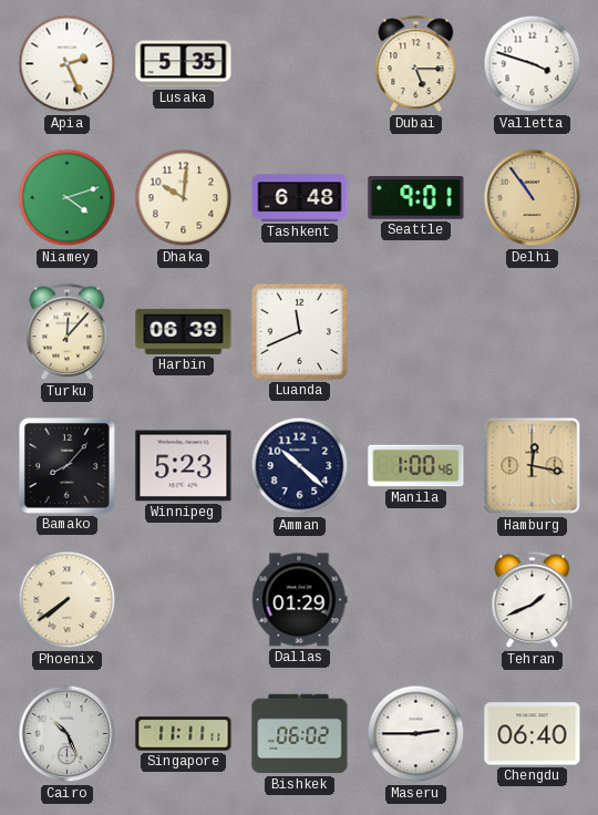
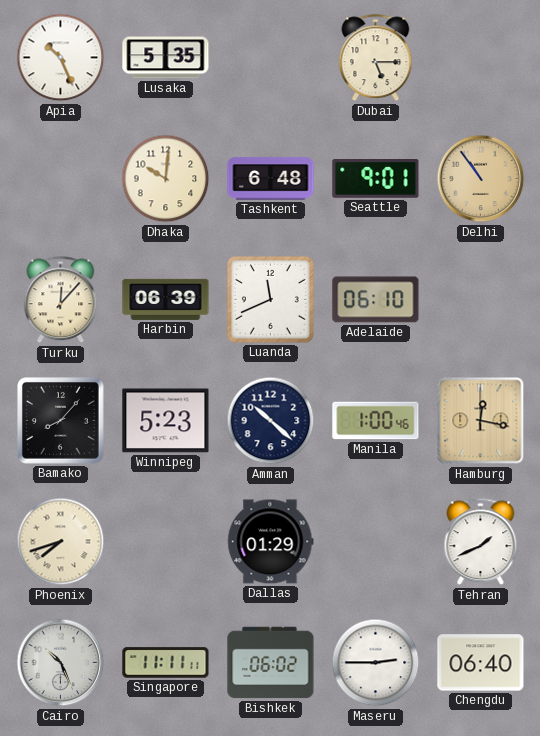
Apia: 2:26 -> 10:26 (61, 58)
Valletta: 3:48 -> none (533, 64)
Niamey: 4:12 -> none (68, 198)
Adelaide: none -> 06:10 (376, 300)
Phoenix: 7:39 -> 7:42 (61, 542)
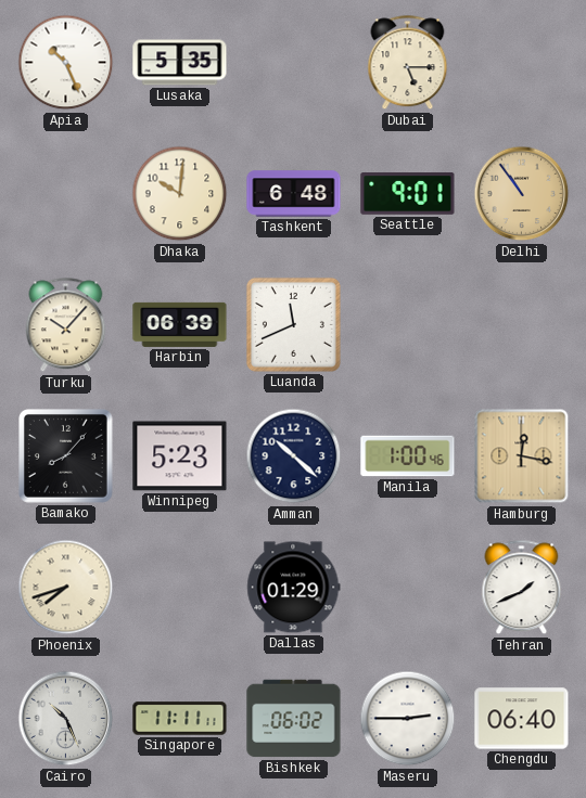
Turku: 12:07 -> 10:07 (66, 325)
Adelaide: 06:10 -> none (376, 300)
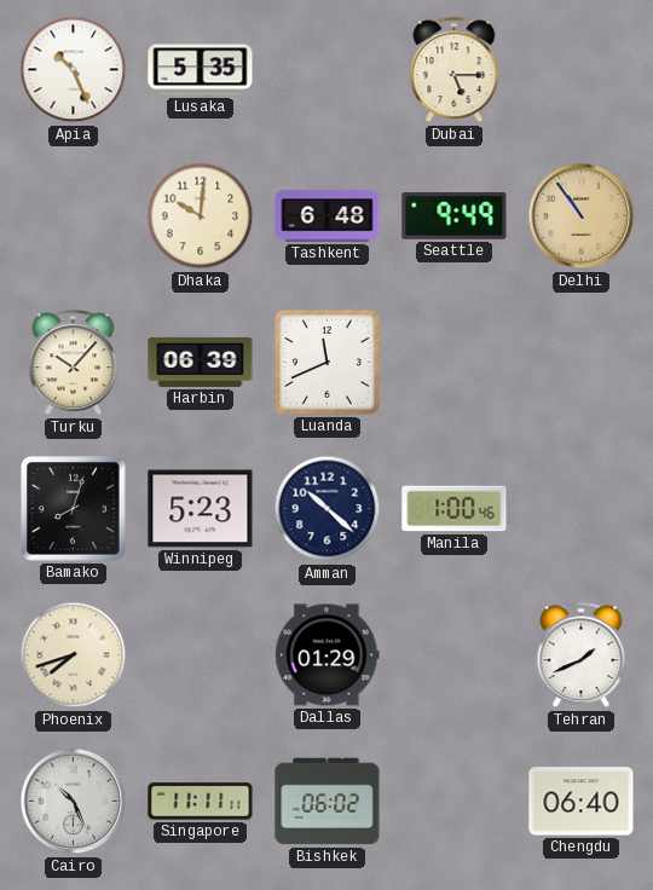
Seattle: 9:01 -> 9:49 (455, 216)
Bamako: 8:07 -> 8:03 (74, 509)
Hamburg: 12:17 -> none (522, 456)
Maseru: 2:45 -> none (408, 719)
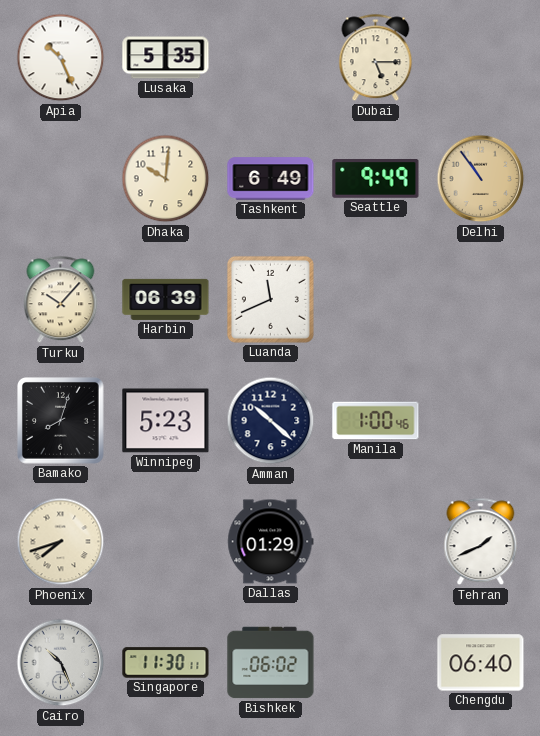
Tashkent: 6:48 -> 6:49 (271, 179)
Singapore: 11:11 -> 11:30 (166, 663)
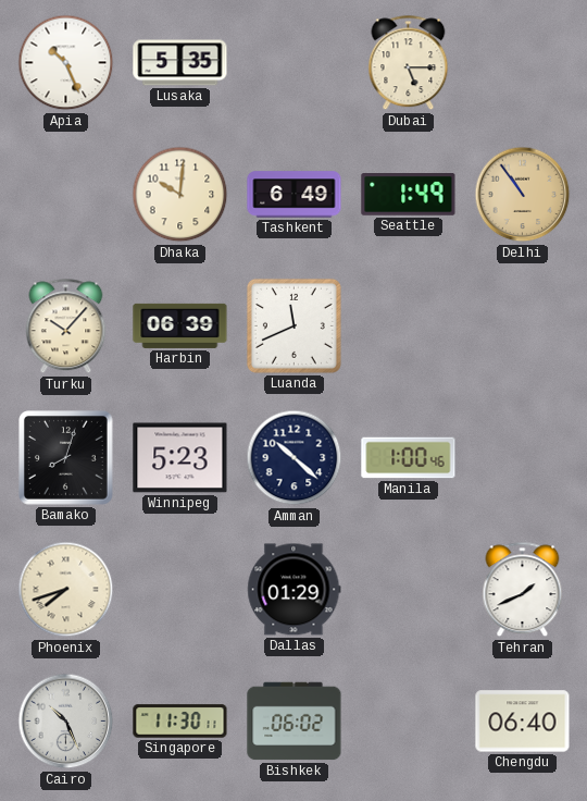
Seattle: 9:49 -> 1:49 (409, 195)
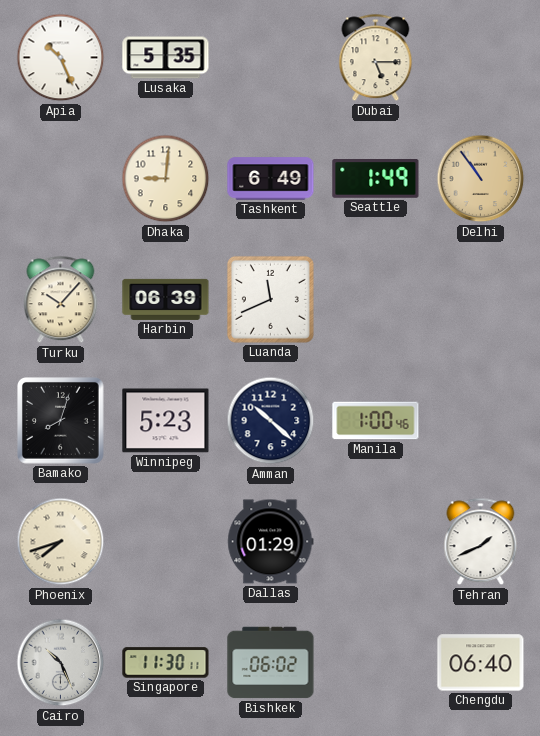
Dhaka: 10:01 -> 9:01 (166, 179)
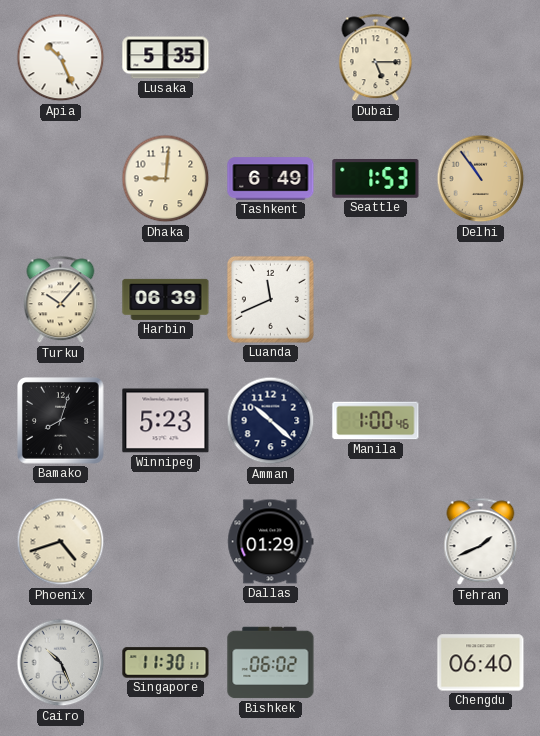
Seattle: 1:49 -> 1:53 (376, 179)
Phoenix: 7:42 -> 4:42 (61, 542)
